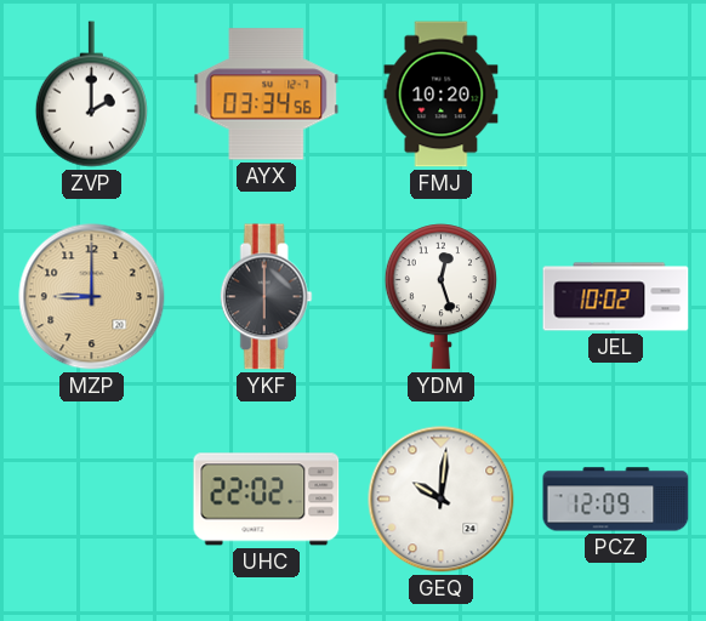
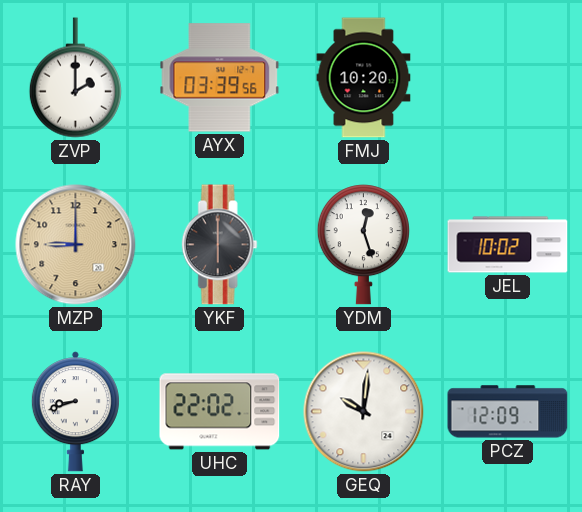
AYX: 03:34 -> 03:39 (220, 78)
RAY: none -> 8:42 (75, 412)
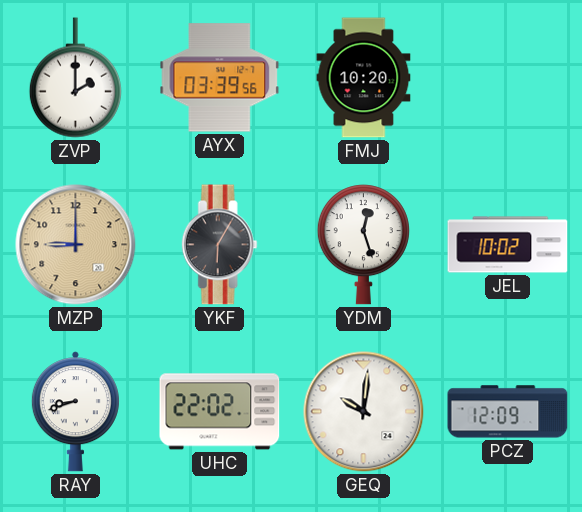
YKF: 6:00 -> 6:05 (219, 245)
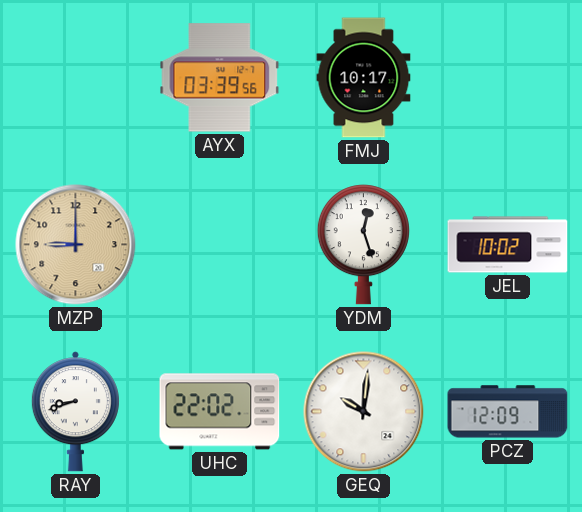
ZVP: 2:00 -> none (75, 78)
FMJ: 10:20 -> 10:17 (364, 78)
YKF: 6:05 -> none (219, 245)
